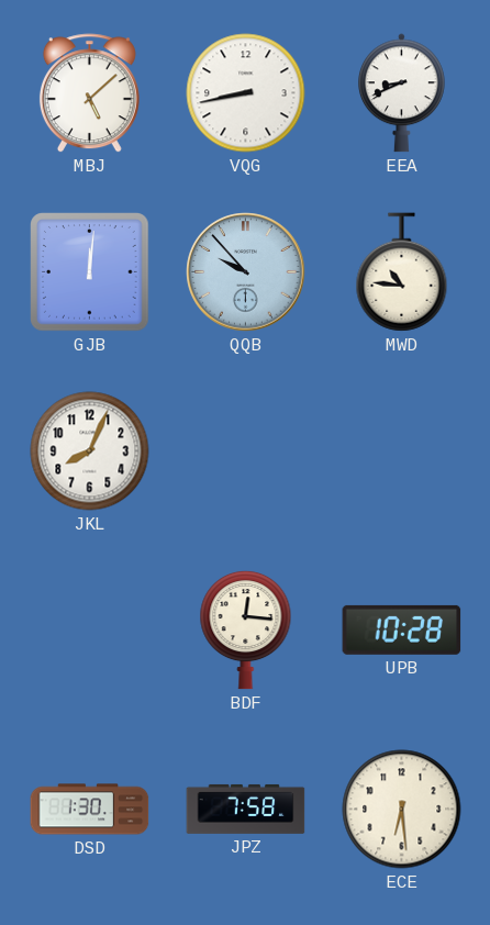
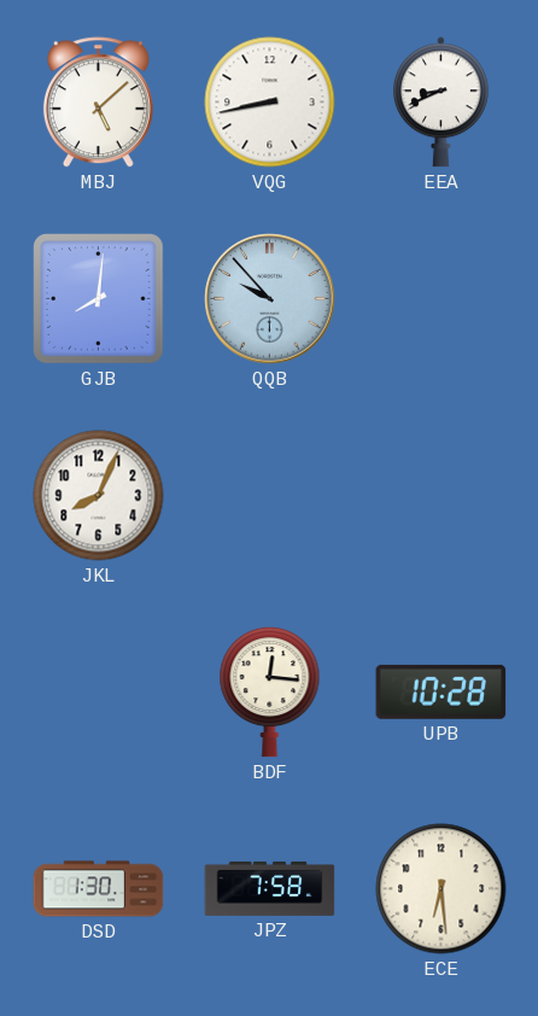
GJB: 12:01 -> 8:01 (99, 299)
MWD: 10:46 -> none (402, 272)
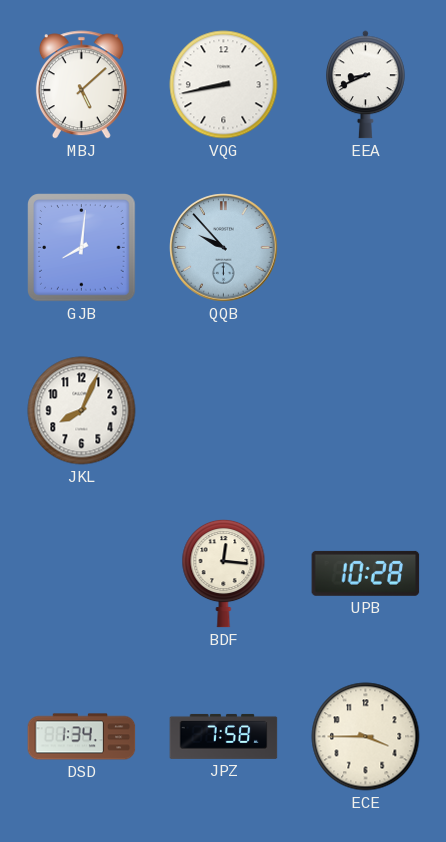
DSD: 1:30 -> 1:34 (82, 737)
ECE: 6:29 -> 3:45 (366, 737)
